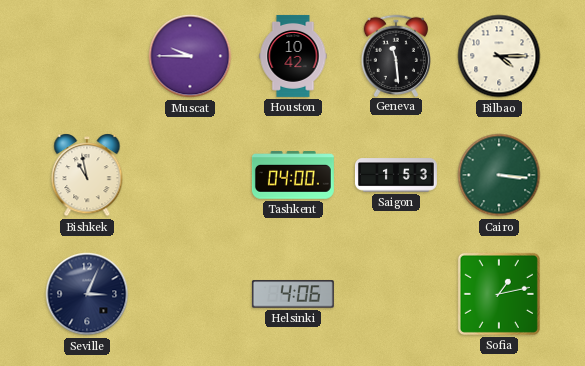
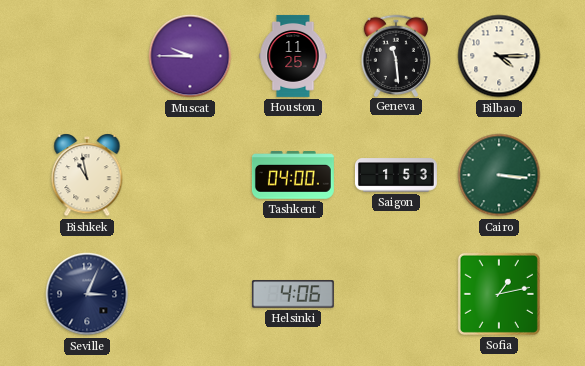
Houston: 10:42 -> 11:25 (293, 56)
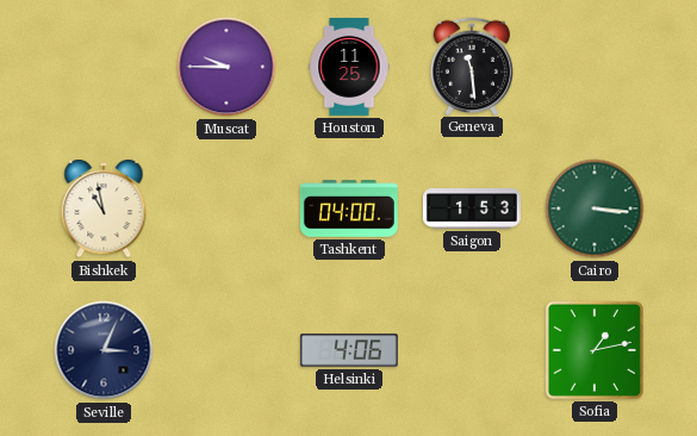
Bilbao: 4:15 -> none (499, 56)
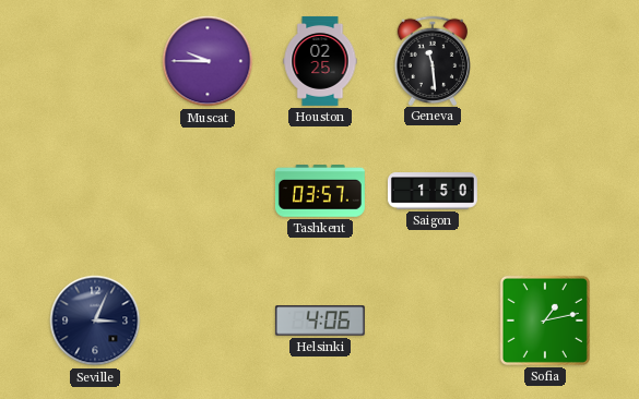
Houston: 11:25 -> 02:25 (320, 61)
Bishkek: 10:58 -> none (104, 208)
Tashkent: 04:00 -> 03:57 (320, 191)
Saigon: 1:53 -> 1:50 (433, 191)
Cairo: 3:16 -> none (595, 208)
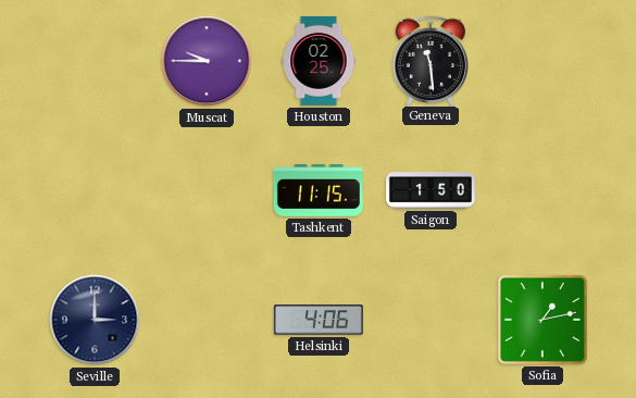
Tashkent: 03:57 -> 11:15 (319, 190)
Seville: 3:04 -> 3:00 (95, 320)
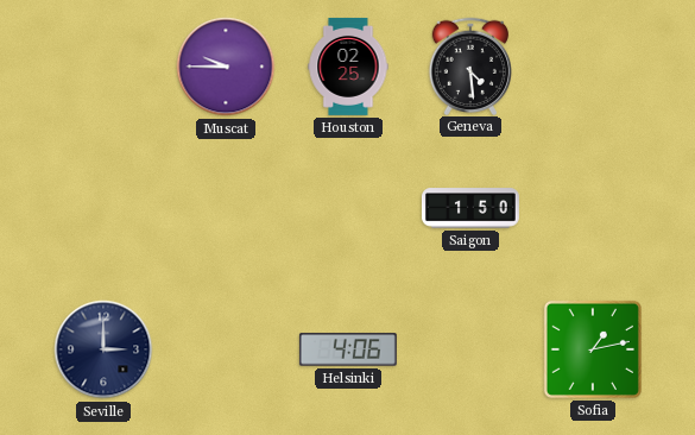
Geneva: 11:29 -> 4:29 (469, 65)
Tashkent: 11:15 -> none (319, 190)
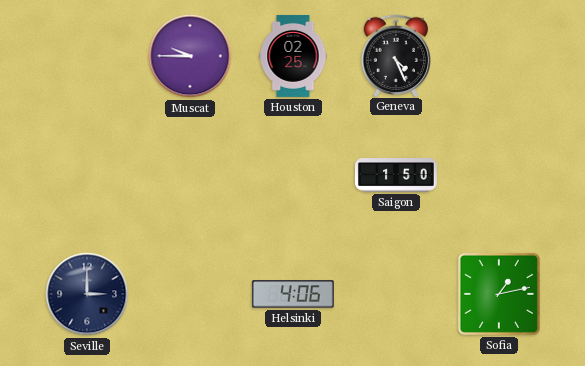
Geneva: 4:29 -> 4:26 (395, 55)
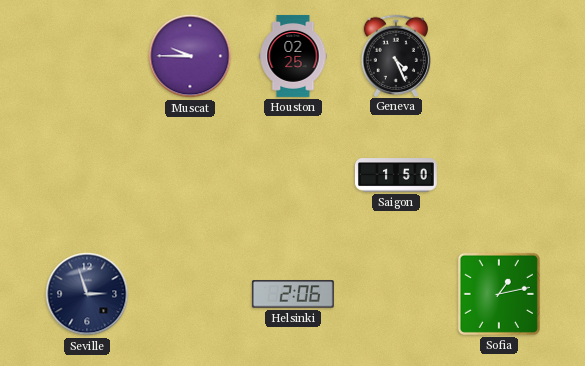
Seville: 3:00 -> 2:57 (87, 294)
Helsinki: 4:06 -> 2:06 (293, 294)
